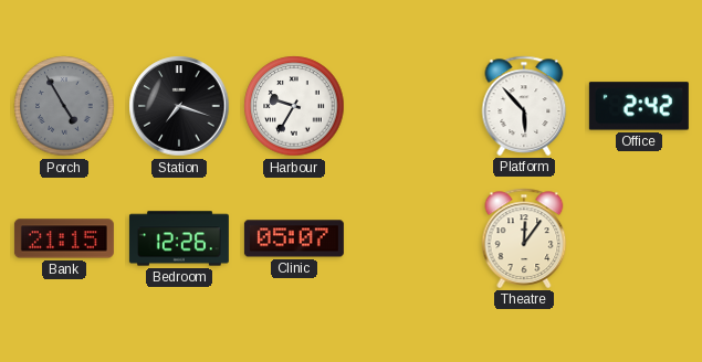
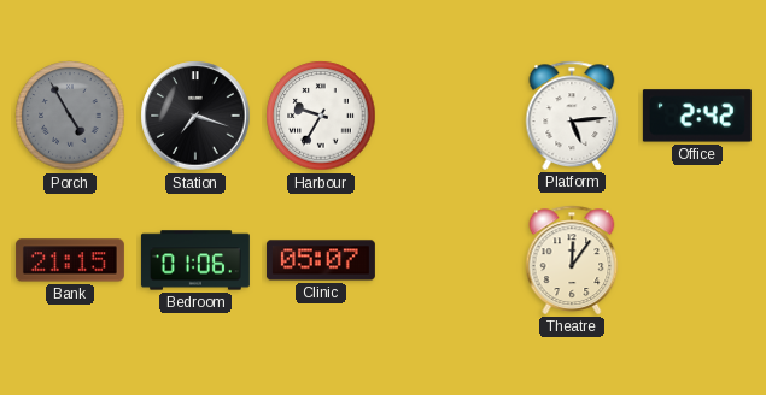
Platform: 5:53 -> 5:14 (572, 116)
Bedroom: 12:26 -> 01:06 (195, 260)
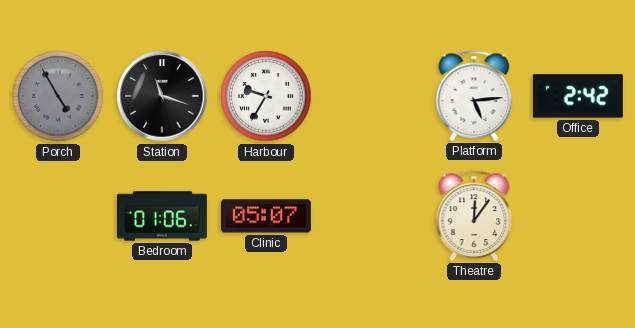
Station: 7:18 -> 11:18 (162, 96)
Bank: 21:15 -> none (70, 260)
